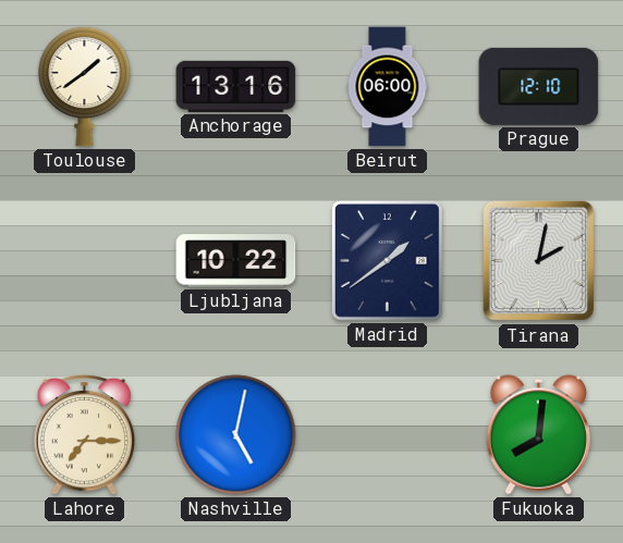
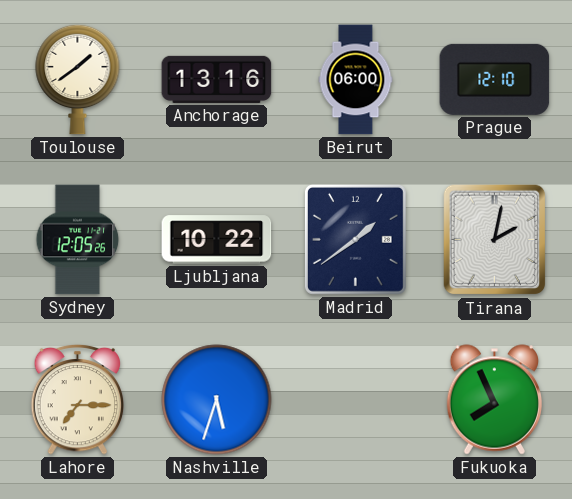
Sydney: none -> 12:05 (78, 240)
Nashville: 5:02 -> 5:33 (217, 400)
Fukuoka: 8:01 -> 7:56 (494, 400)
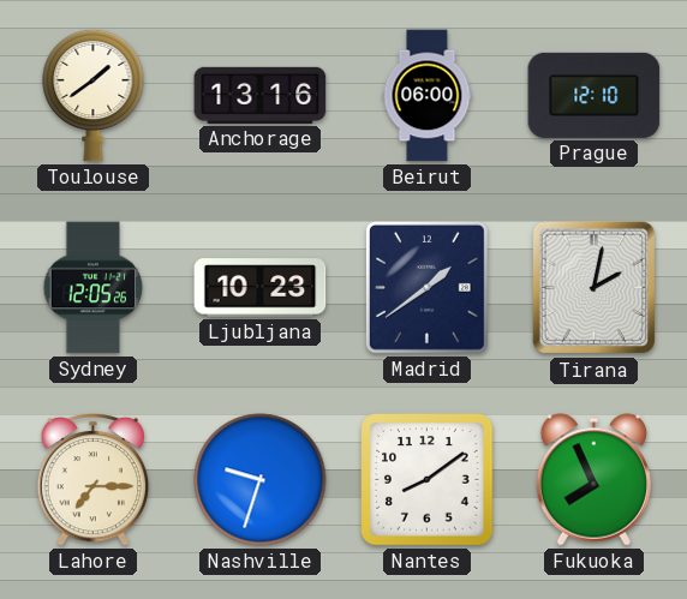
Ljubljana: 10:22 -> 10:23 (261, 288)
Nashville: 5:33 -> 9:33 (261, 480)
Nantes: none -> 8:09 (428, 480)
